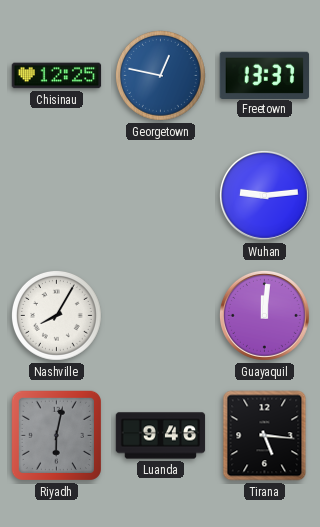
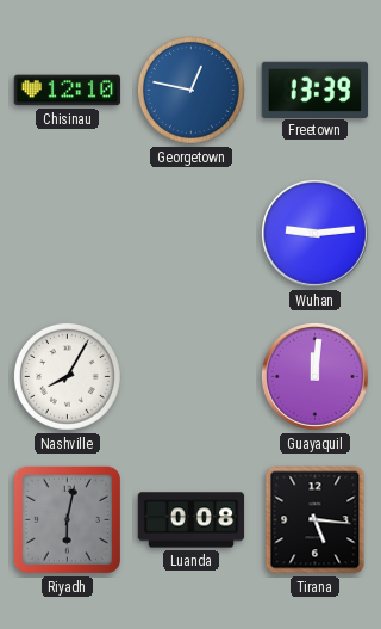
Chisinau: 12:25 -> 12:10 (68, 91)
Freetown: 13:37 -> 13:39 (316, 90)
Luanda: 9:46 -> 0:08 (192, 520)
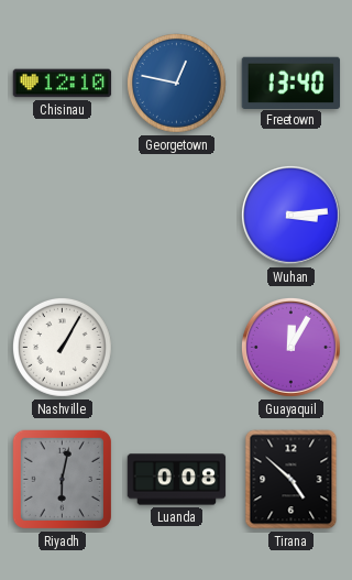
Freetown: 13:39 -> 13:40 (291, 83)
Wuhan: 9:14 -> 3:14 (290, 215)
Nashville: 8:05 -> 1:05 (62, 347)
Guayaquil: 12:01 -> 12:05 (290, 347)
Tirana: 5:16 -> 4:52 (291, 480)
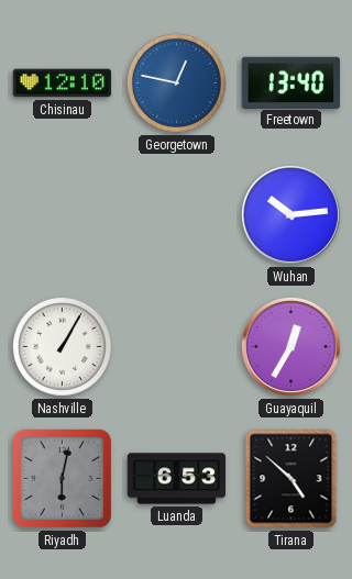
Wuhan: 3:14 -> 10:14 (290, 214)
Guayaquil: 12:05 -> 12:35 (290, 346)
Luanda: 0:08 -> 6:53 (177, 479)
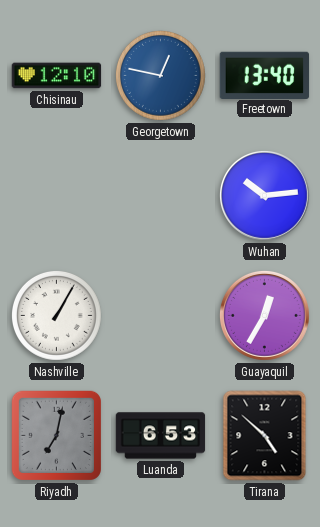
Riyadh: 6:02 -> 7:02 (56, 435)
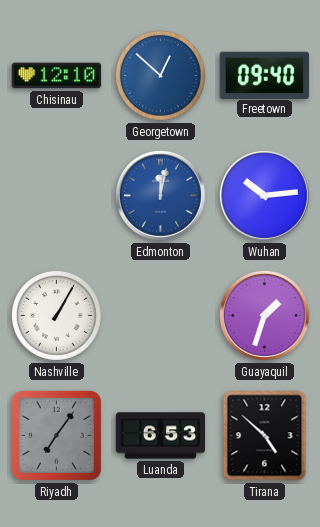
Georgetown: 12:47 -> 12:52 (160, 75)
Freetown: 13:40 -> 09:40 (265, 75)
Edmonton: none -> 12:02 (160, 195)
Guayaquil: 12:35 -> 1:33 (264, 315)
Riyadh: 7:02 -> 7:06 (56, 435)
